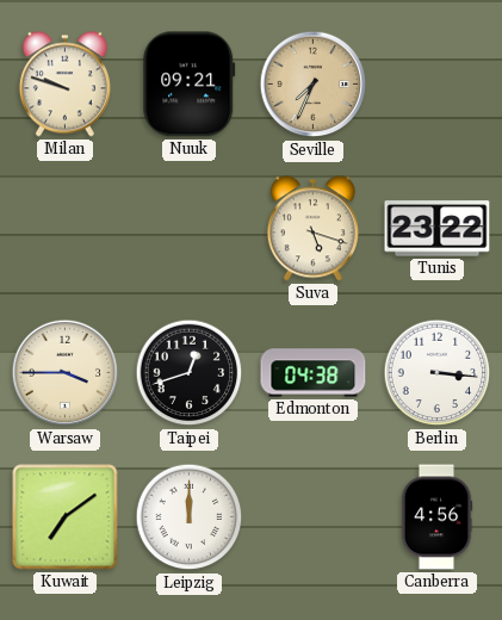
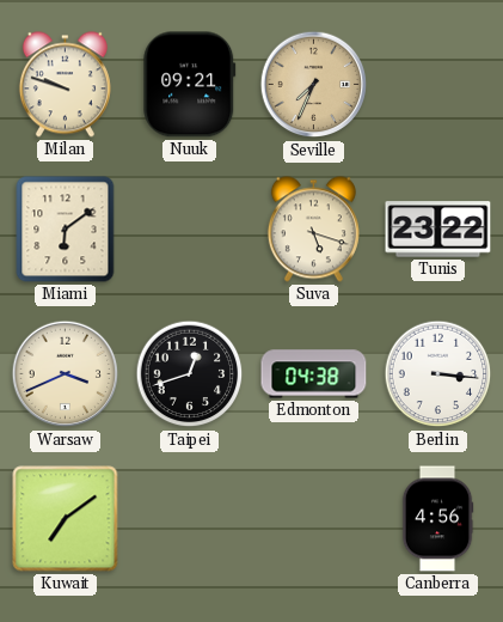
Miami: none -> 6:09 (66, 230)
Warsaw: 3:45 -> 3:41 (66, 374)
Leipzig: 12:00 -> none (190, 517)
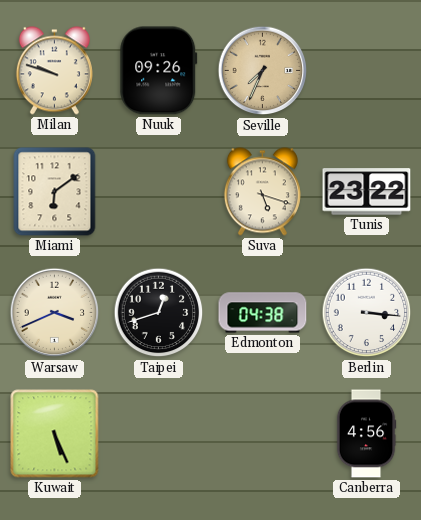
Nuuk: 09:21 -> 09:26 (159, 71)
Kuwait: 7:09 -> 5:26 (55, 434)
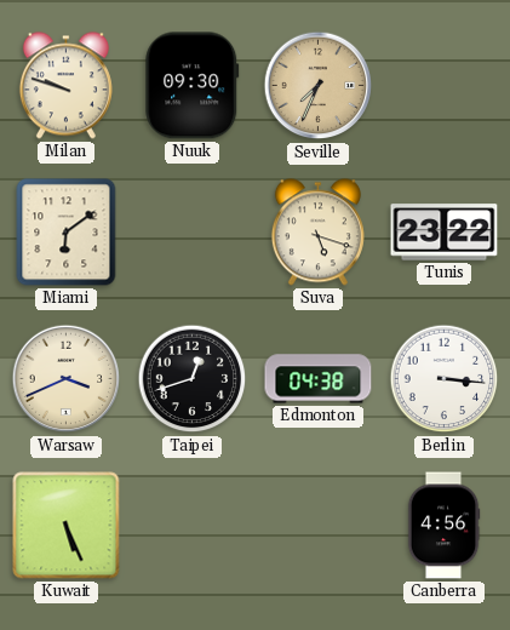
Nuuk: 09:26 -> 09:30 (193, 86)
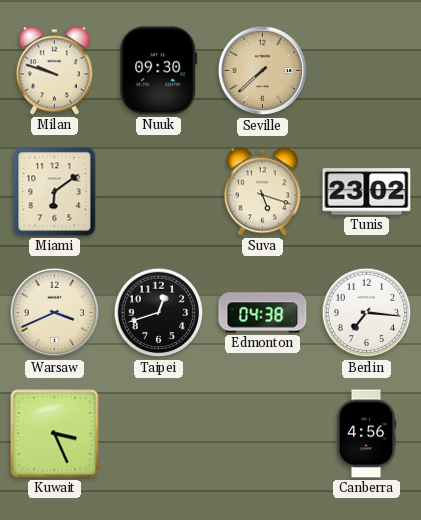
Seville: 7:34 -> 7:38 (263, 71)
Tunis: 23:22 -> 23:02 (367, 192)
Berlin: 3:16 -> 7:16 (367, 313)
Kuwait: 5:26 -> 3:26 (55, 434)
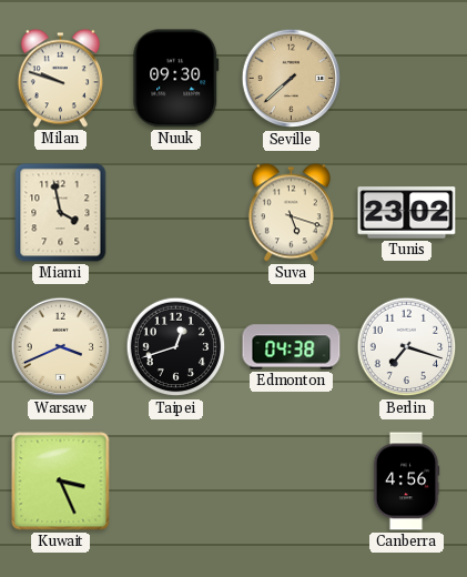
Miami: 6:09 -> 3:58 (61, 213)
Berlin: 7:16 -> 7:18 (407, 347)
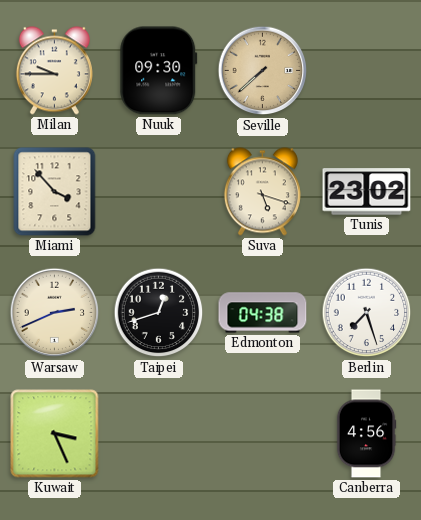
Milan: 9:48 -> 9:45 (54, 71)
Miami: 3:58 -> 3:53 (55, 192)
Warsaw: 3:41 -> 2:41 (55, 313)
Berlin: 7:18 -> 7:27 (367, 313)
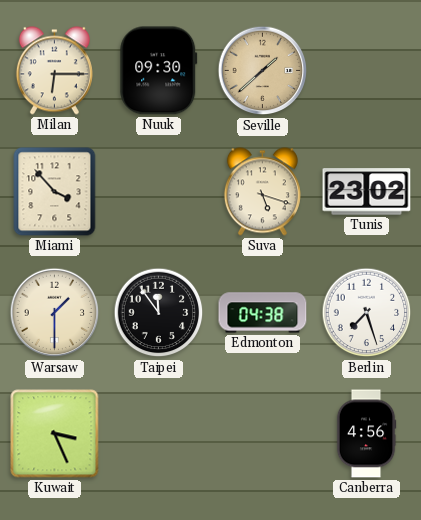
Milan: 9:45 -> 6:15 (54, 71)
Seville: 7:38 -> 1:38 (263, 71)
Warsaw: 2:41 -> 1:30 (55, 313)
Taipei: 12:42 -> 11:54 (159, 313)
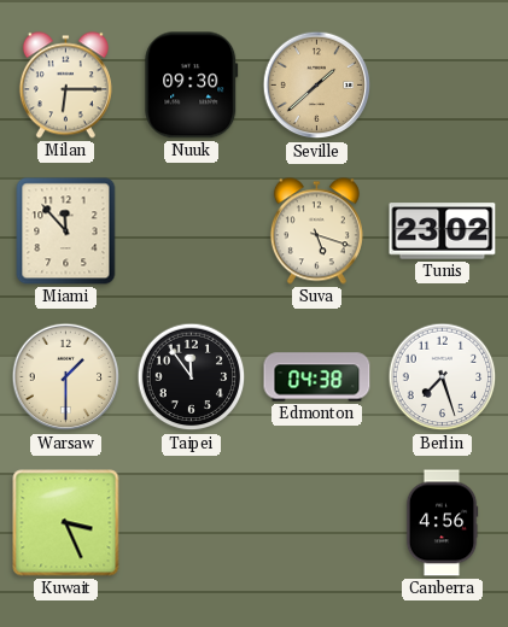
Miami: 3:53 -> 11:53 (66, 232)
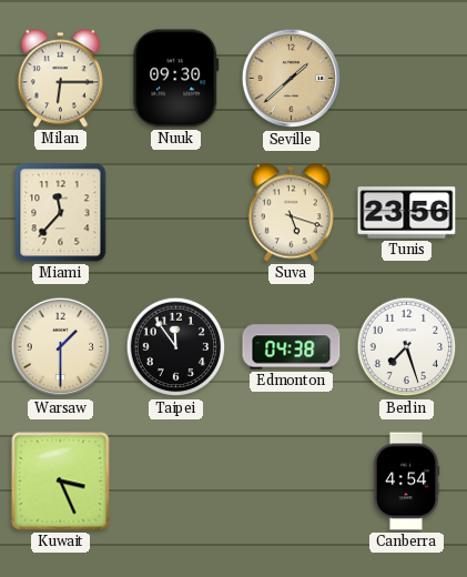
Miami: 11:53 -> 11:37 (61, 213)
Tunis: 23:02 -> 23:56 (407, 213)
Canberra: 4:56 -> 4:54 (406, 482)
